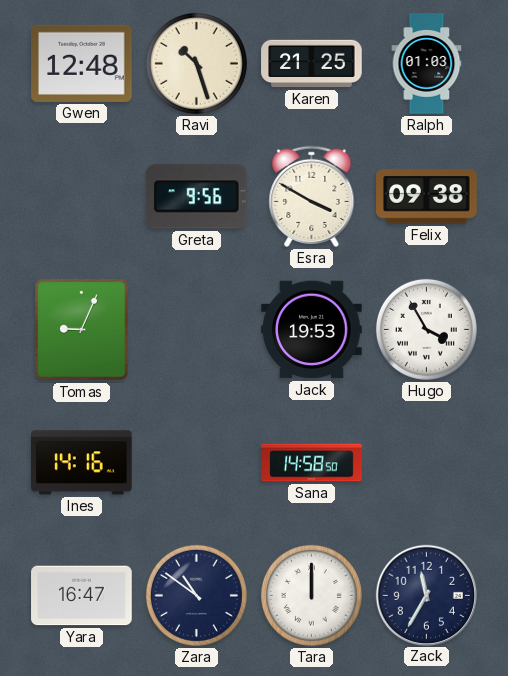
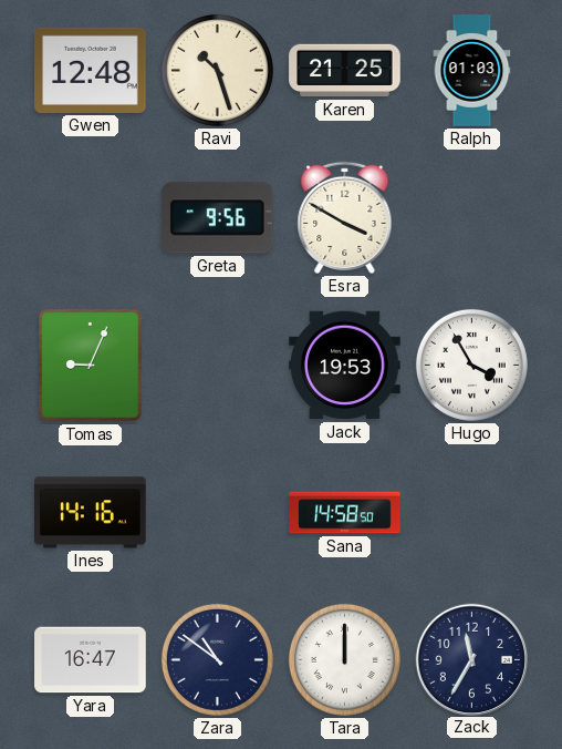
Felix: 09:38 -> none (427, 197)
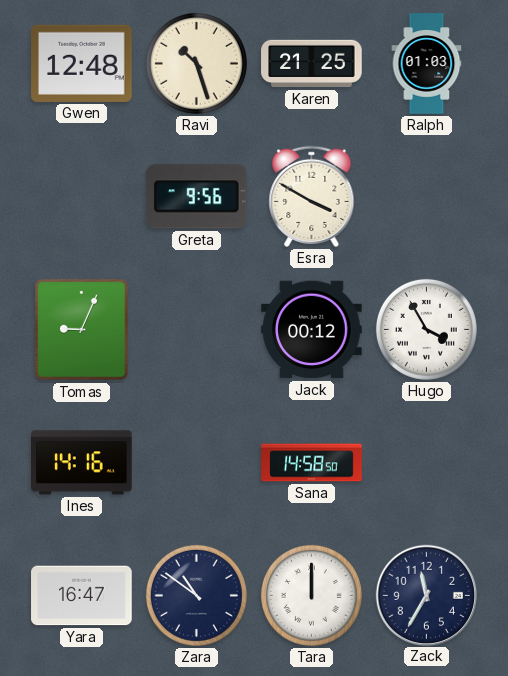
Jack: 19:53 -> 00:12 (312, 330)
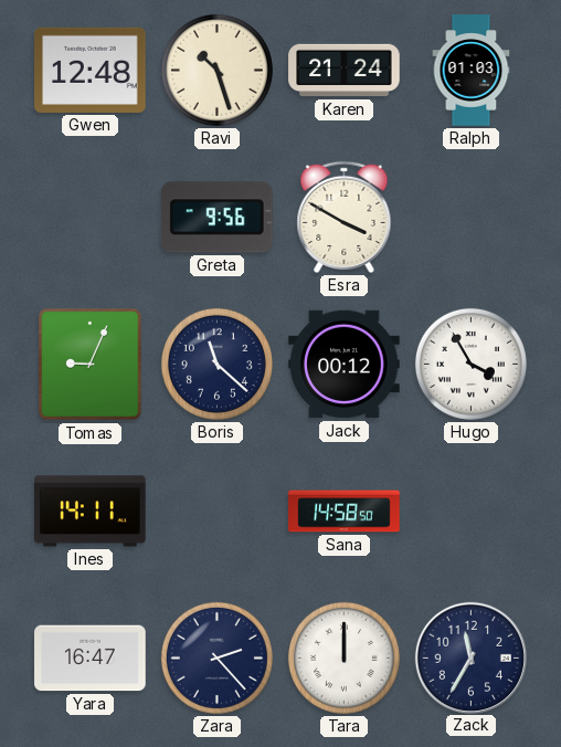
Karen: 21:25 -> 21:24 (345, 71)
Boris: none -> 11:22 (216, 364)
Ines: 14:16 -> 14:11 (91, 512)
Zara: 10:51 -> 2:23 (216, 657)
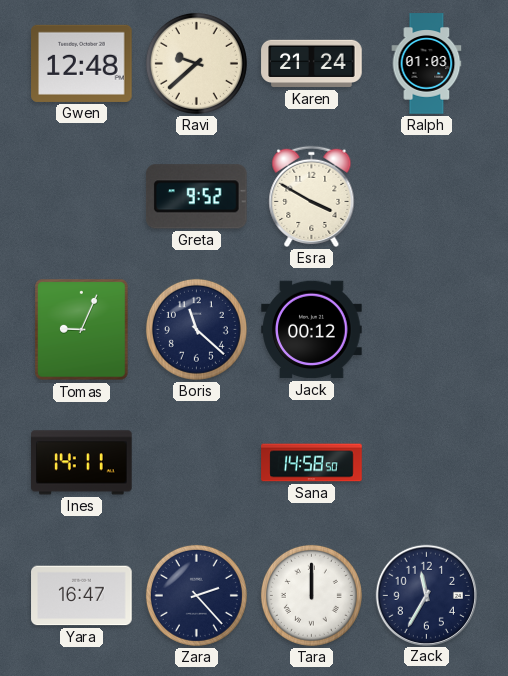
Ravi: 10:27 -> 9:38 (196, 63)
Greta: 9:56 -> 9:52 (196, 197)
Hugo: 3:55 -> none (470, 364)
